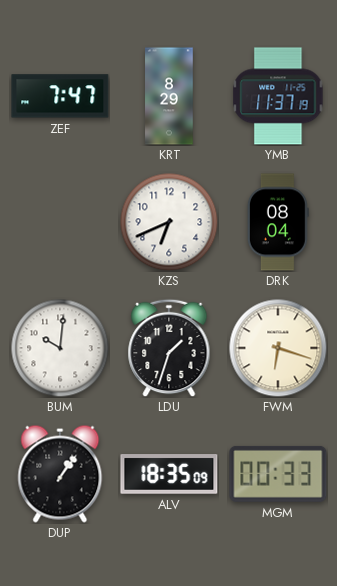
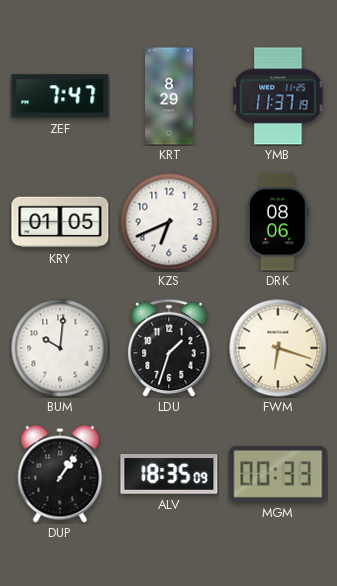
KRY: none -> 01:05 (60, 222)
DRK: 08:04 -> 08:06 (278, 222)
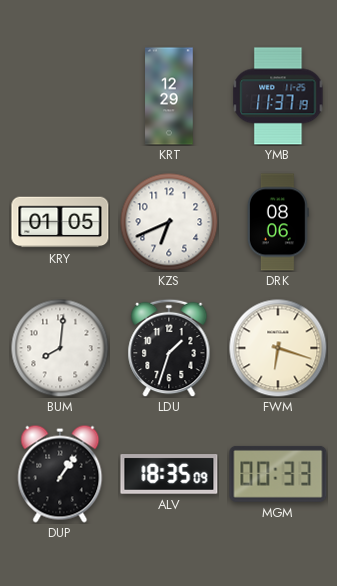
ZEF: 7:47 -> none (60, 96)
KRT: 8:29 -> 12:29 (169, 96)
BUM: 10:01 -> 8:01 (60, 348)
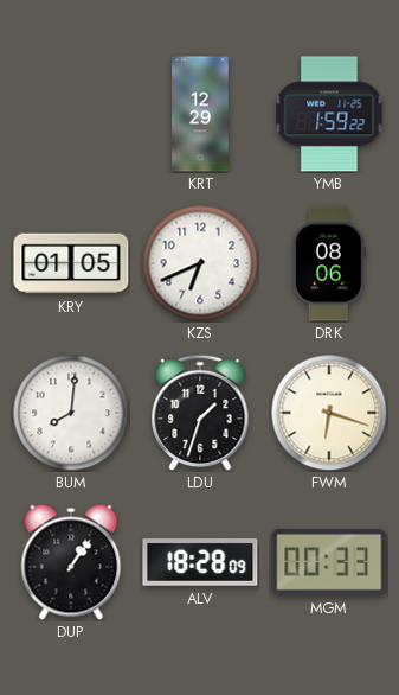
YMB: 11:37 -> 1:59 (329, 114)
ALV: 18:35 -> 18:28 (200, 562)
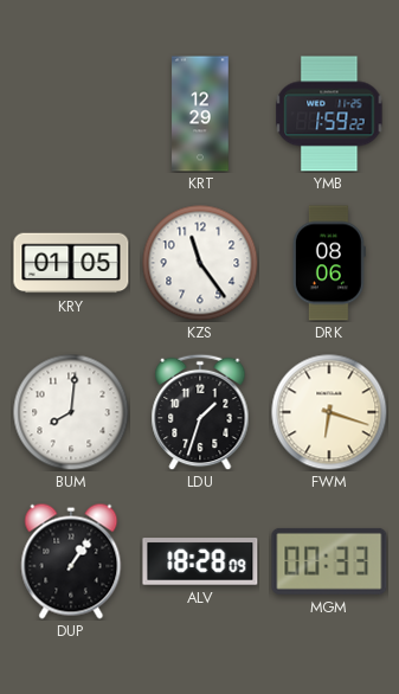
KZS: 6:41 -> 11:24 (200, 263)
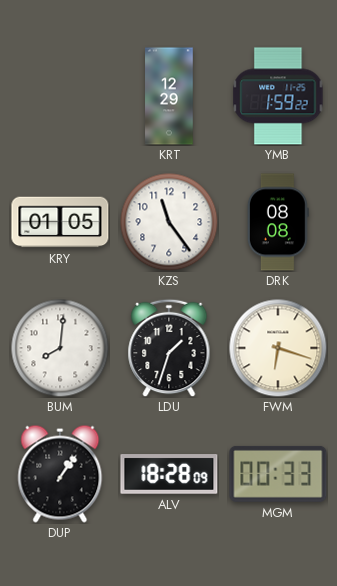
DRK: 08:06 -> 08:08 (278, 222)
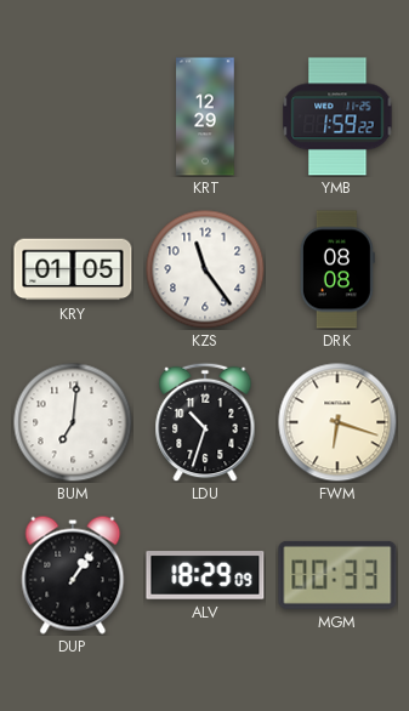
BUM: 8:01 -> 7:01 (73, 422)
LDU: 1:33 -> 10:33 (205, 422)
ALV: 18:28 -> 18:29 (205, 575)
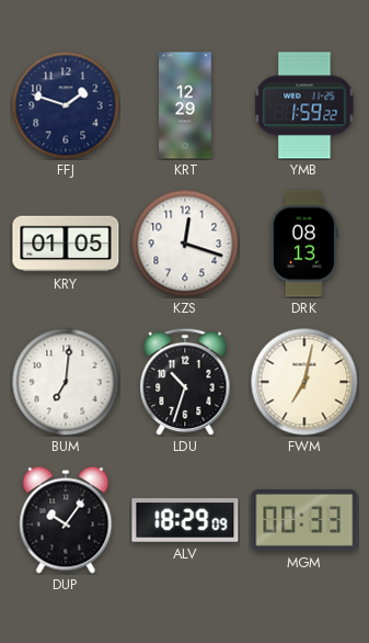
FFJ: none -> 1:48 (66, 105)
KZS: 11:24 -> 12:18 (185, 244)
DRK: 08:08 -> 08:13 (304, 244)
FWM: 6:18 -> 7:02 (304, 382)
DUP: 1:06 -> 10:06 (66, 520)
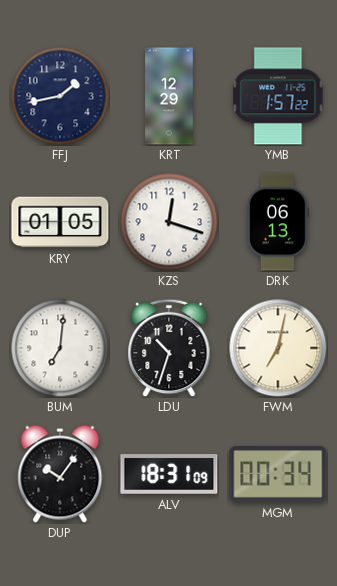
FFJ: 1:48 -> 1:43 (60, 96)
YMB: 1:59 -> 1:57 (278, 96)
DRK: 08:13 -> 06:13 (278, 222)
ALV: 18:29 -> 18:31 (169, 474)
MGM: 00:33 -> 00:34 (278, 474)
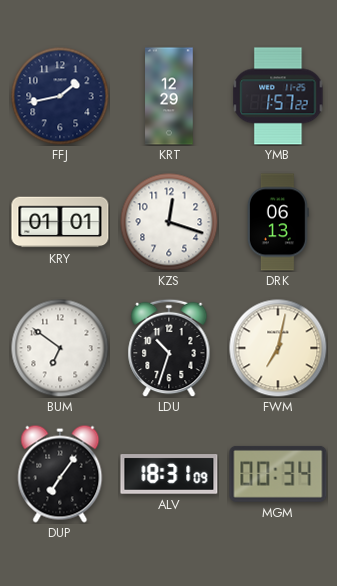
KRY: 01:05 -> 01:01 (60, 222)
BUM: 7:01 -> 6:51 (60, 348)
DUP: 10:06 -> 7:06 (60, 474)
